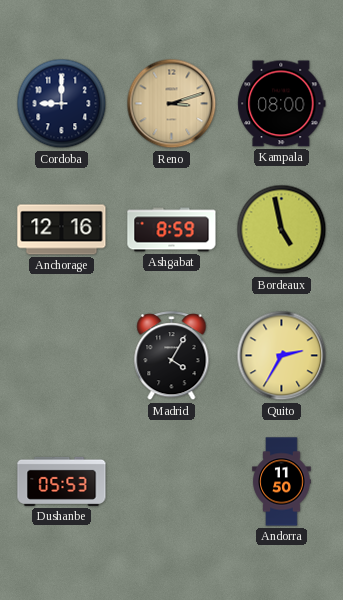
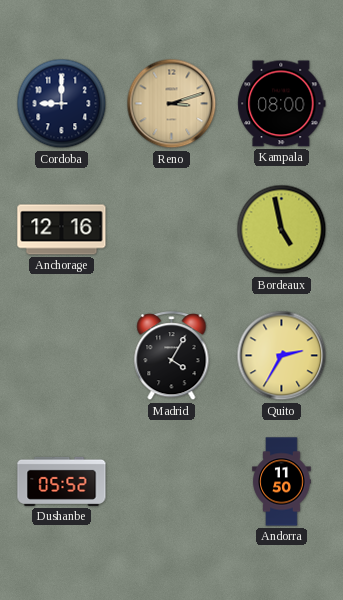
Ashgabat: 8:59 -> none (172, 230)
Dushanbe: 05:53 -> 05:52 (62, 481)
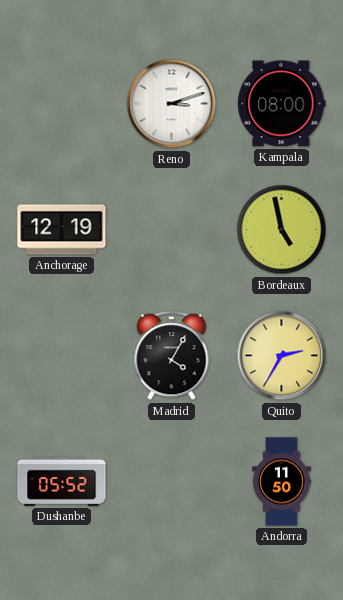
Cordoba: 9:00 -> none (62, 104)
Reno dial: champagne -> white (172, 104)
Anchorage: 12:16 -> 12:19 (62, 230)
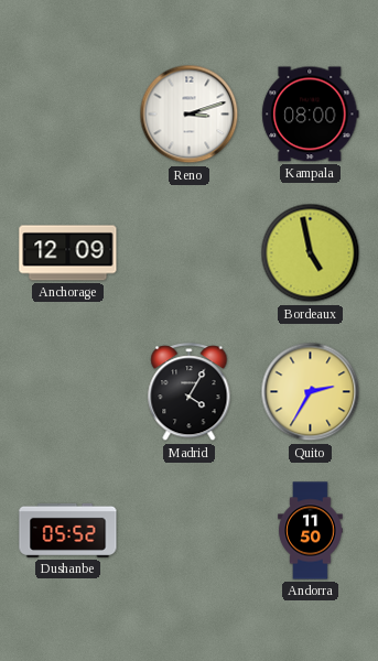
Anchorage: 12:19 -> 12:09 (68, 253)
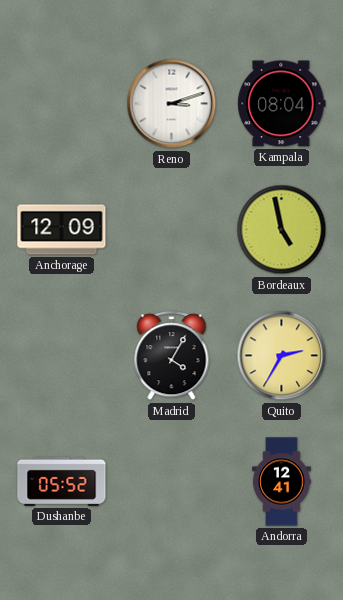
Kampala: 08:00 -> 08:04 (282, 104)
Andorra: 11:50 -> 12:41 (282, 482)
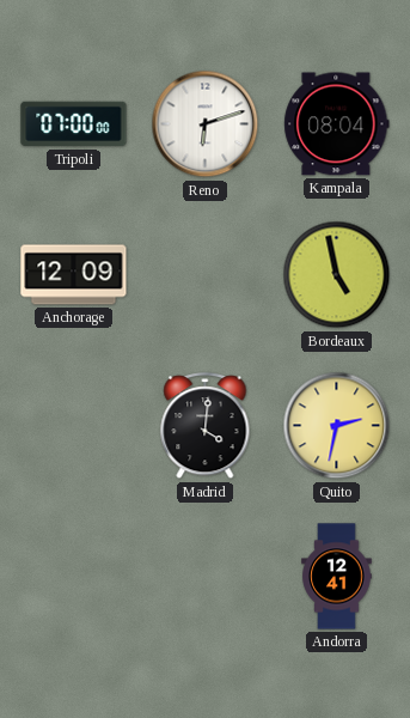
Tripoli: none -> 07:00 (74, 124)
Reno: 3:12 -> 6:12 (206, 124)
Madrid: 4:05 -> 4:01 (206, 426)
Quito: 2:35 -> 2:32 (337, 426)
Dushanbe: 05:52 -> none (62, 481)
